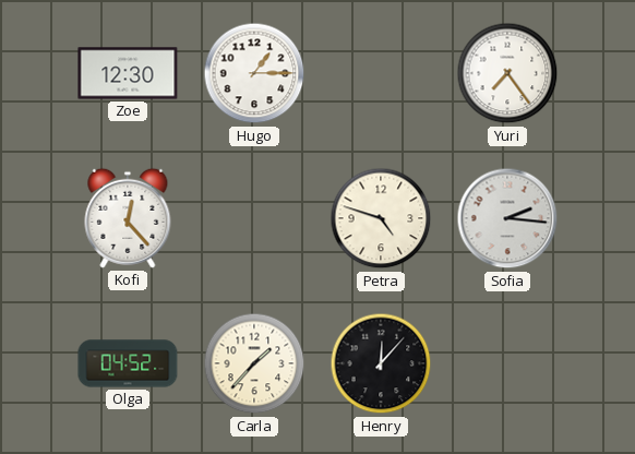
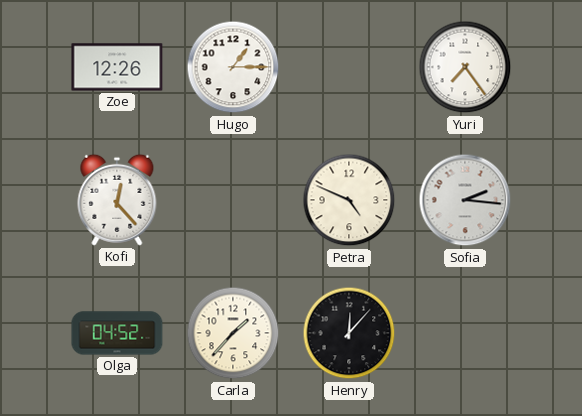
Zoe: 12:30 -> 12:26 (117, 67)
Petra: 4:48 -> 4:49 (349, 200)
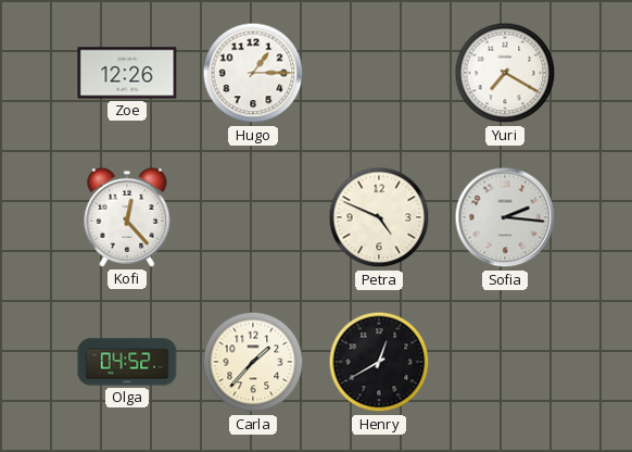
Yuri: 7:24 -> 7:20 (505, 73)
Henry: 12:07 -> 12:40 (379, 362)
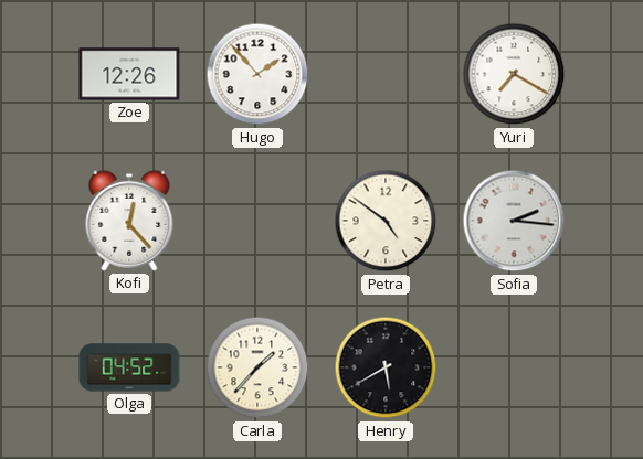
Hugo: 1:15 -> 1:53 (257, 74)
Petra: 4:49 -> 4:51 (386, 221)
Henry: 12:40 -> 5:40 (386, 367)
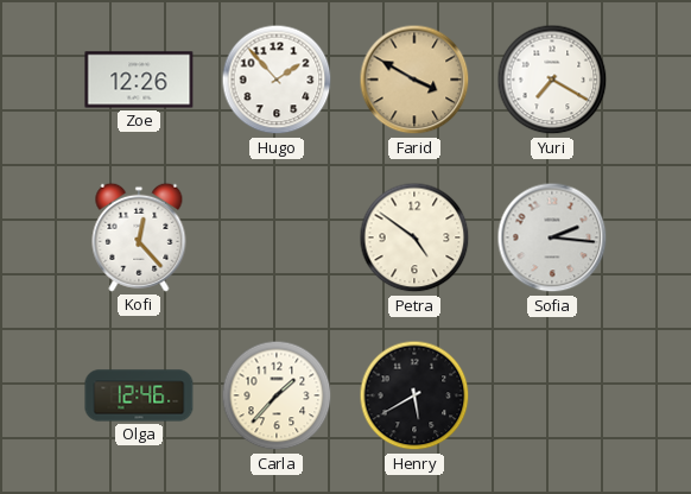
Farid: none -> 3:50 (414, 80)
Olga: 04:52 -> 12:46 (139, 395)
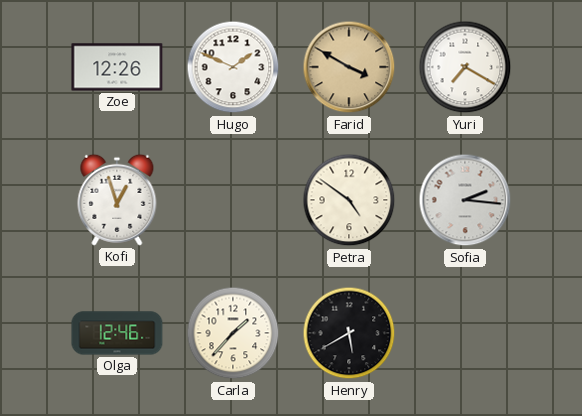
Hugo: 1:53 -> 1:49 (233, 67)
Kofi: 12:23 -> 12:57 (117, 200)
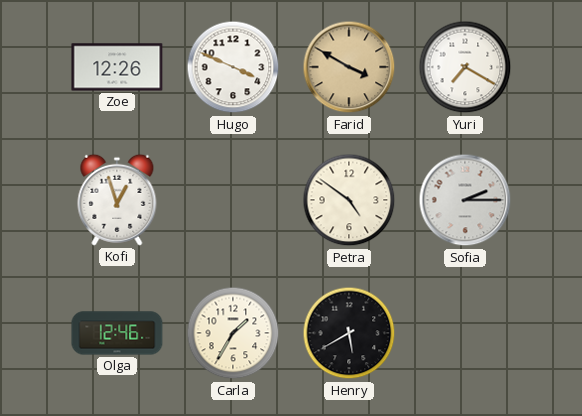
Hugo: 1:49 -> 3:49 (233, 67)
Sofia: 2:16 -> 2:15 (465, 200)
Carla: 1:37 -> 1:35 (233, 333)
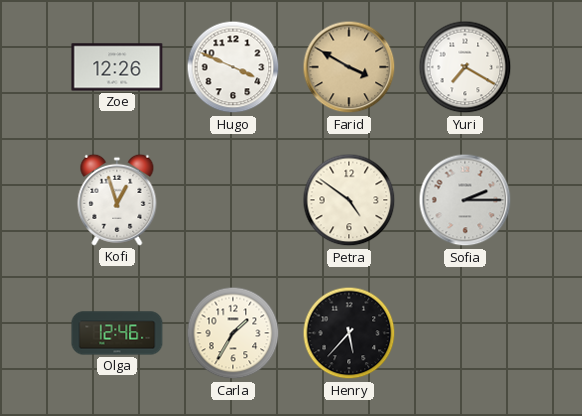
Henry: 5:40 -> 5:37 (349, 333)
